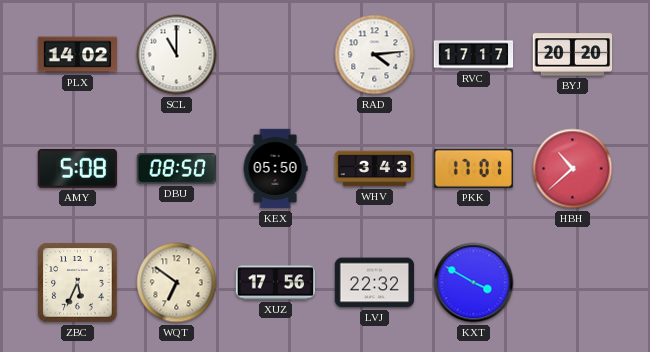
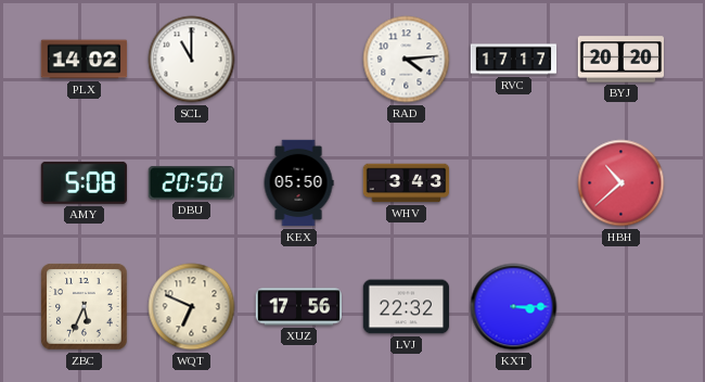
DBU: 08:50 -> 20:50 (191, 183)
PKK: 17:01 -> none (473, 168)
WQT: 6:51 -> 6:49 (192, 307)
KXT: 3:50 -> 3:15 (514, 307)
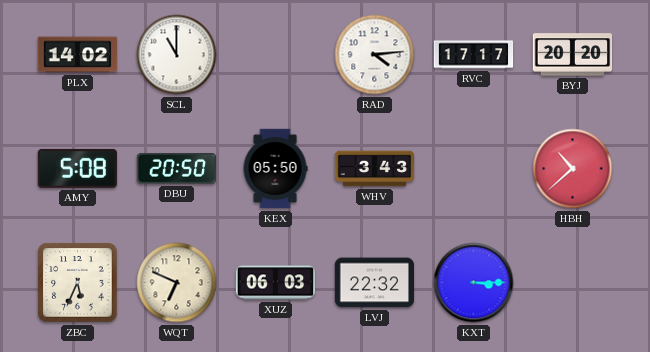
XUZ: 17:56 -> 06:03 (276, 283)
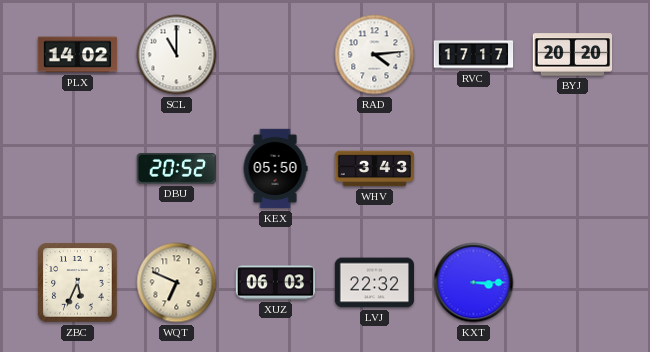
AMY: 5:08 -> none (77, 168)
DBU: 20:50 -> 20:52 (176, 169)
HBH: 10:38 -> none (573, 169)
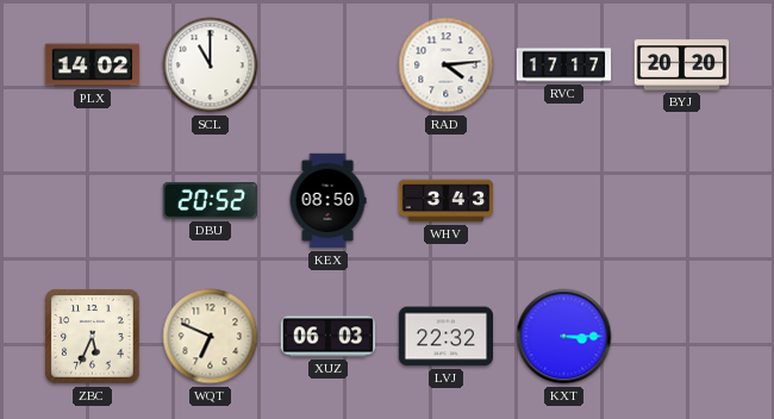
KEX: 05:50 -> 08:50 (327, 201)
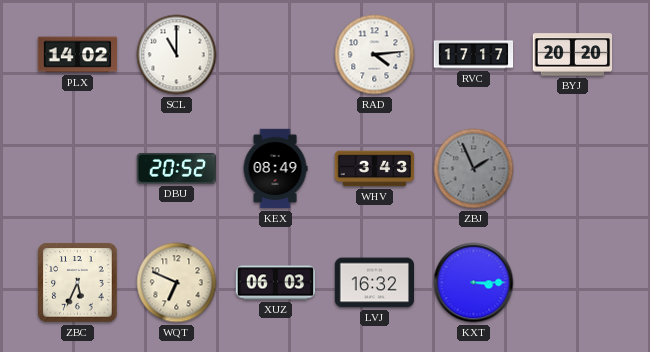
KEX: 08:50 -> 08:49 (275, 169)
ZBJ: none -> 1:56 (474, 169)
LVJ: 22:32 -> 16:32 (375, 283)
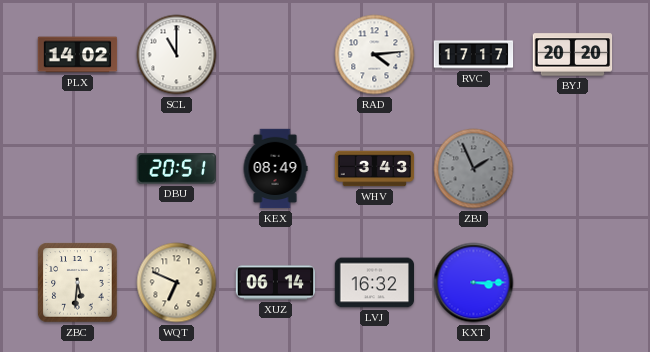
DBU: 20:52 -> 20:51 (176, 169)
ZBC: 5:34 -> 5:31 (78, 283)
XUZ: 06:03 -> 06:14 (276, 283)
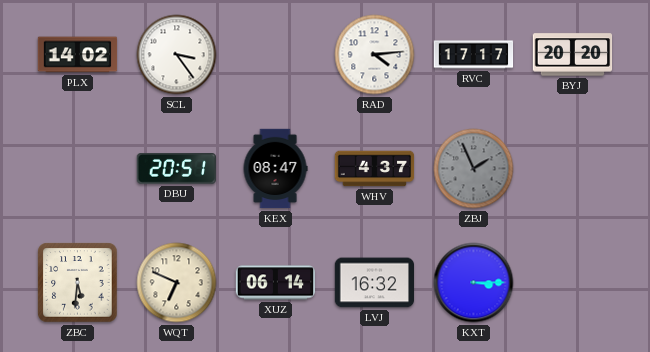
SCL: 11:00 -> 3:24 (177, 55)
KEX: 08:49 -> 08:47 (275, 169)
WHV: 3:43 -> 4:37 (375, 169)
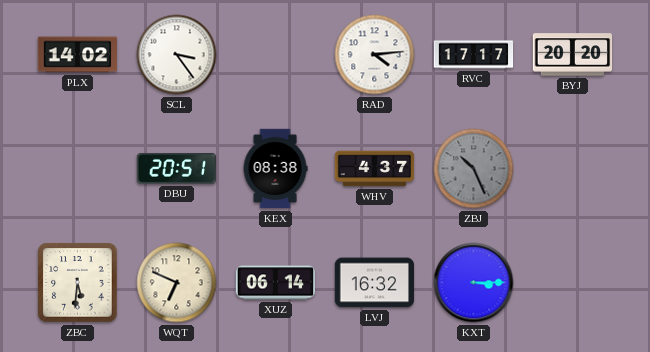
KEX: 08:47 -> 08:38 (275, 169)
ZBJ: 1:56 -> 10:26 (474, 169)
